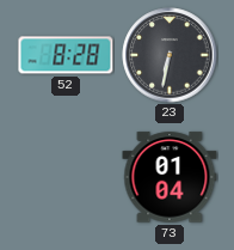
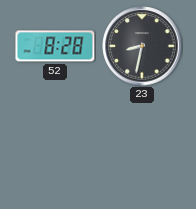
23: 6:32 -> 8:32 (142, 46)
73: 01:04 -> none (170, 177)
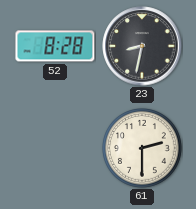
61: none -> 2:30 (143, 149)
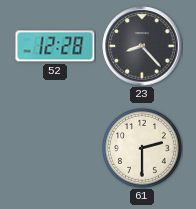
52: 8:28 -> 12:28 (55, 46)
23: 8:32 -> 8:23 (142, 46)
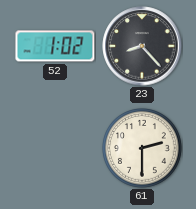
52: 12:28 -> 1:02 (55, 46)
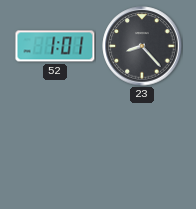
52: 1:02 -> 1:01 (55, 46)
61: 2:30 -> none (143, 149)
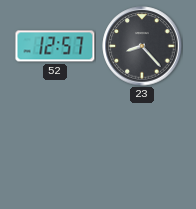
52: 1:01 -> 12:57 (55, 46)
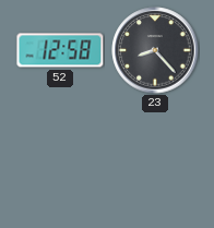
52: 12:57 -> 12:58 (60, 50)
